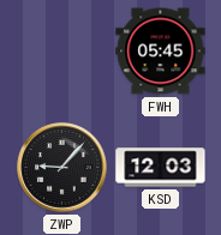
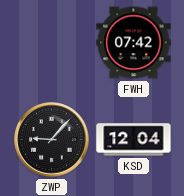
FWH: 05:45 -> 07:42 (134, 43)
KSD: 12:03 -> 12:04 (134, 140)
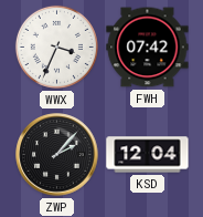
WWX: none -> 3:34 (56, 46)
ZWP: 9:07 -> 2:07 (57, 155)
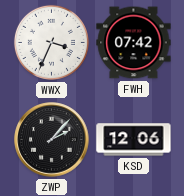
KSD: 12:04 -> 12:06 (134, 140)
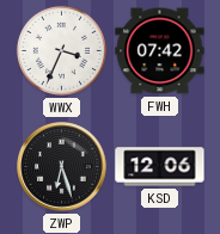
ZWP: 2:07 -> 6:27 (62, 167)
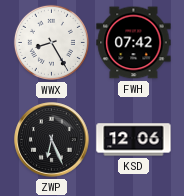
WWX: 3:34 -> 8:25 (51, 42)
ZWP: 6:27 -> 6:26 (52, 140)
